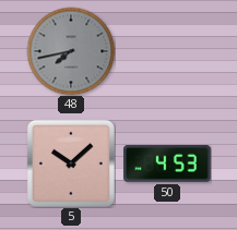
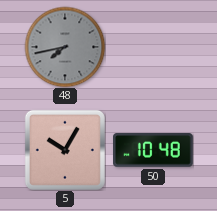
5: 10:08 -> 10:05 (65, 150)
50: 4:53 -> 10:48 (154, 151)
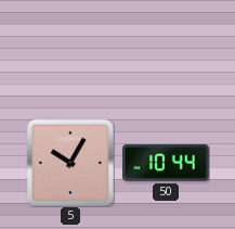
48: 7:43 -> none (65, 47)
50: 10:48 -> 10:44 (167, 164)
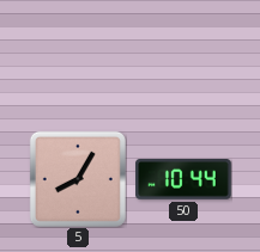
5: 10:05 -> 8:05 (78, 179)
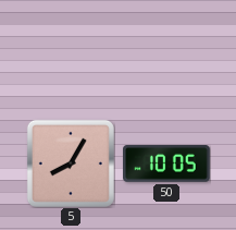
50: 10:44 -> 10:05 (167, 165)
